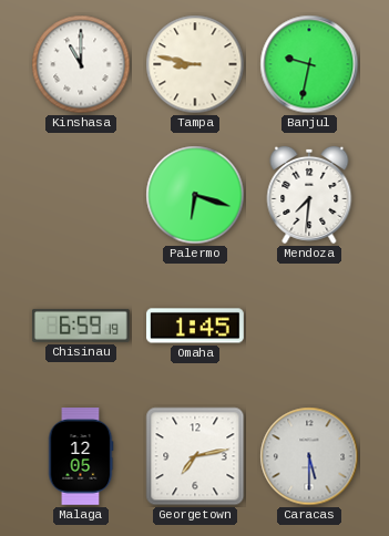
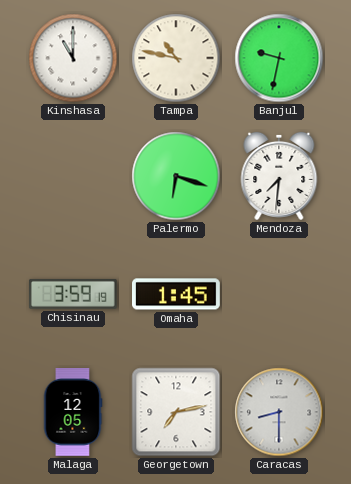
Tampa: 8:47 -> 10:47 (176, 58)
Chisinau: 6:59 -> 3:59 (73, 294)
Caracas: 5:30 -> 8:30 (279, 412)
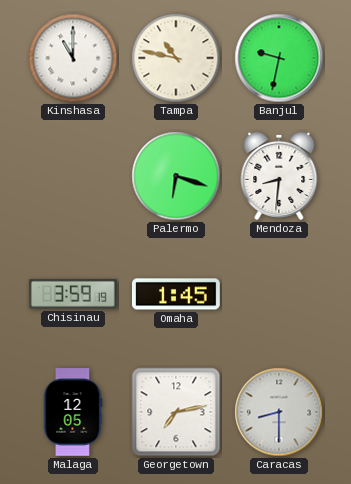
Mendoza: 7:31 -> 8:31 (279, 176)
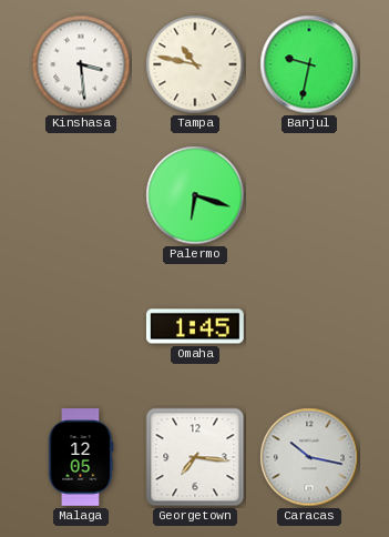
Kinshasa: 11:00 -> 3:29 (81, 64)
Mendoza: 8:31 -> none (279, 176)
Chisinau: 3:59 -> none (73, 294)
Georgetown: 7:13 -> 7:16 (195, 457)
Caracas: 8:30 -> 10:17 (309, 457)
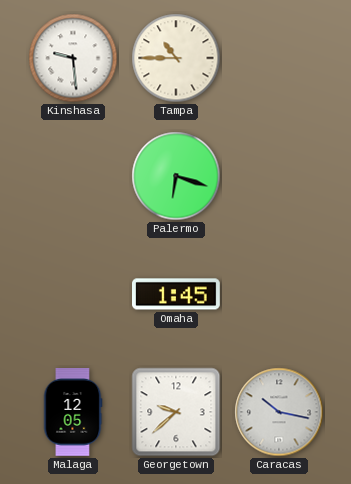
Kinshasa: 3:29 -> 9:29 (73, 58)
Tampa: 10:47 -> 10:45 (176, 58)
Banjul: 9:32 -> none (309, 64)
Georgetown: 7:16 -> 9:38 (176, 412)
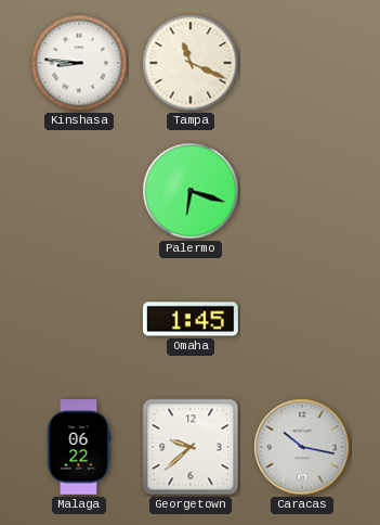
Kinshasa: 9:29 -> 8:46 (79, 63)
Tampa: 10:45 -> 11:19 (191, 63)
Malaga: 12:05 -> 06:22 (79, 448)
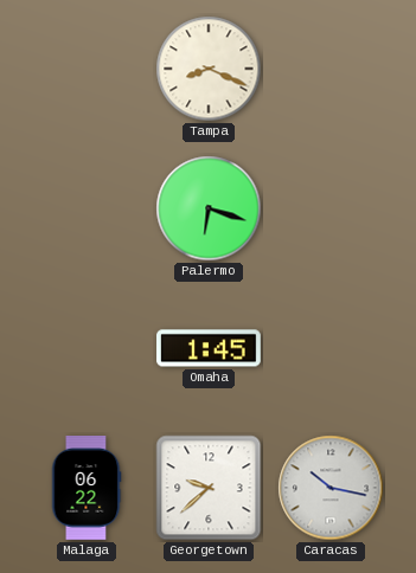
Kinshasa: 8:46 -> none (79, 63)
Tampa: 11:19 -> 8:19 (209, 69)
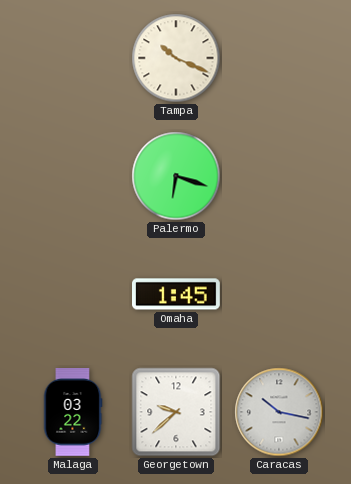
Tampa: 8:19 -> 10:19 (176, 58)
Malaga: 06:22 -> 03:22 (73, 413)
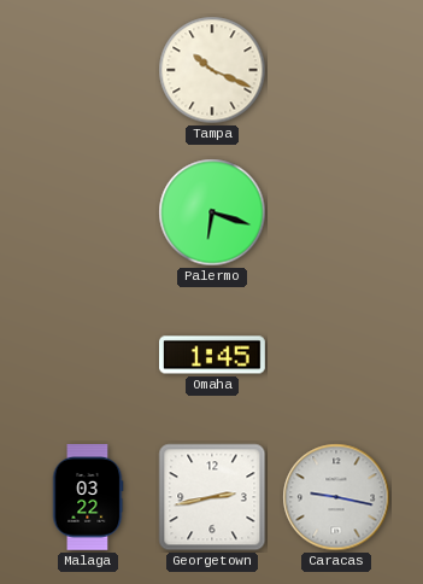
Georgetown: 9:38 -> 2:43 (212, 497)
Caracas: 10:17 -> 9:17 (336, 497)
